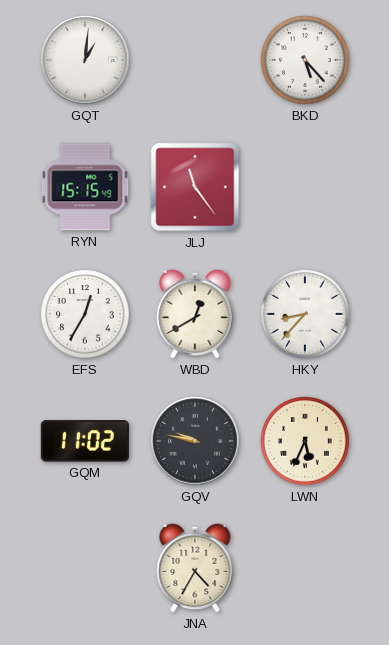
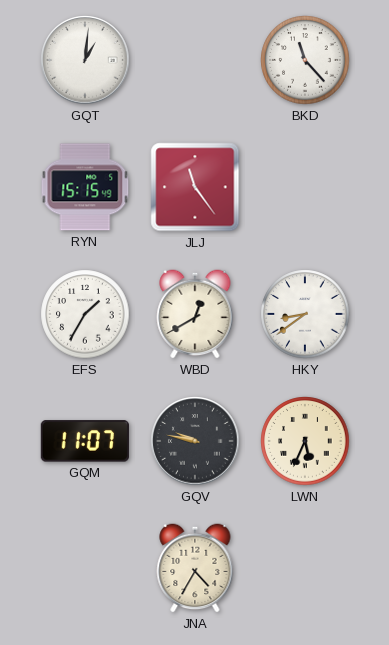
BKD: 5:23 -> 11:23 (305, 60)
EFS: 12:35 -> 1:35 (85, 314)
HKY: 8:37 -> 8:39 (305, 314)
GQM: 11:02 -> 11:07 (85, 441)
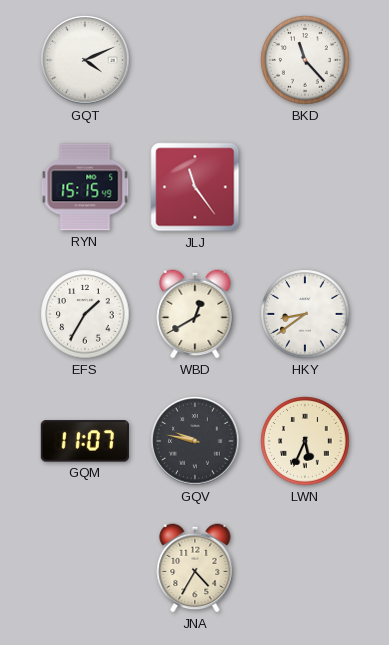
GQT: 1:01 -> 4:11 (85, 60)
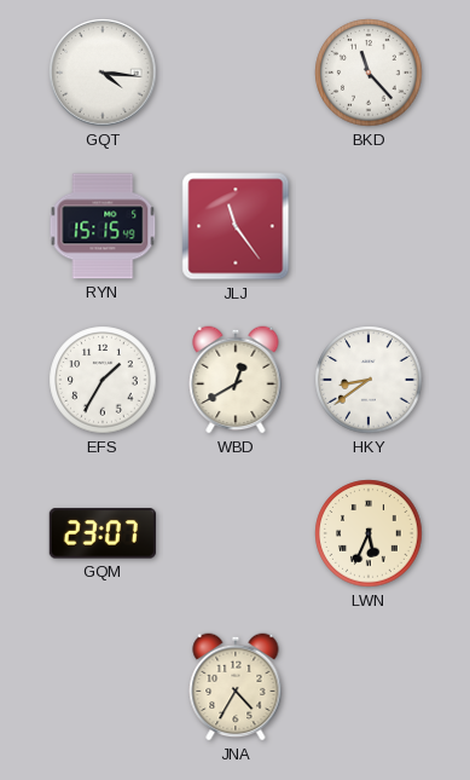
GQT: 4:11 -> 4:16 (103, 73)
GQM: 11:07 -> 23:07 (103, 533)
GQV: 9:47 -> none (195, 441)
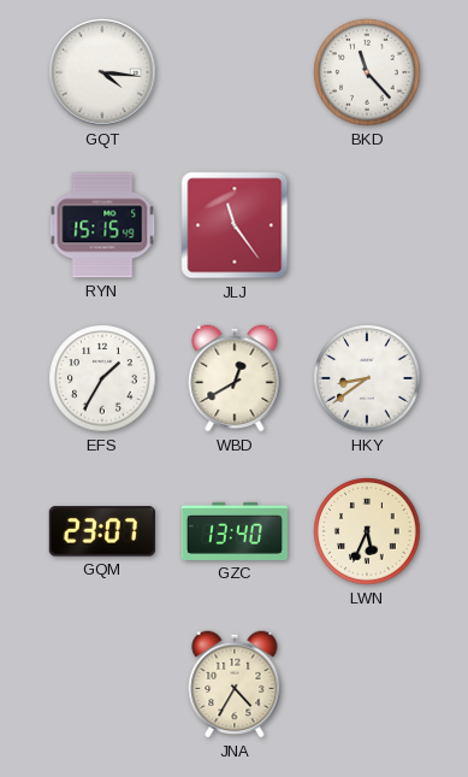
GZC: none -> 13:40 (233, 531)
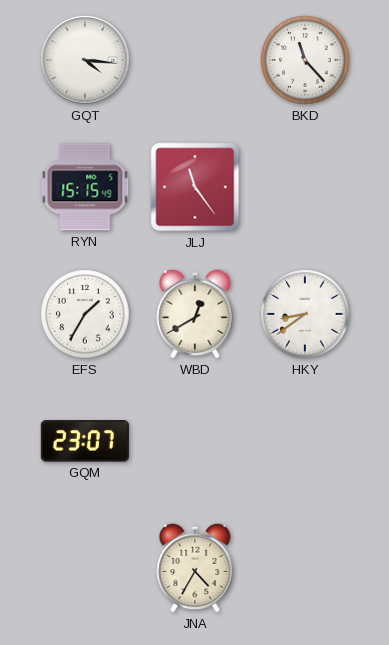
GZC: 13:40 -> none (233, 531)
LWN: 5:34 -> none (367, 531)
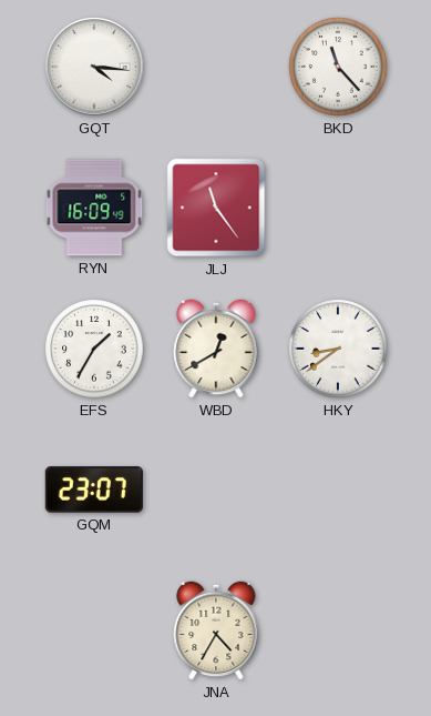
RYN: 15:15 -> 16:09 (94, 208)
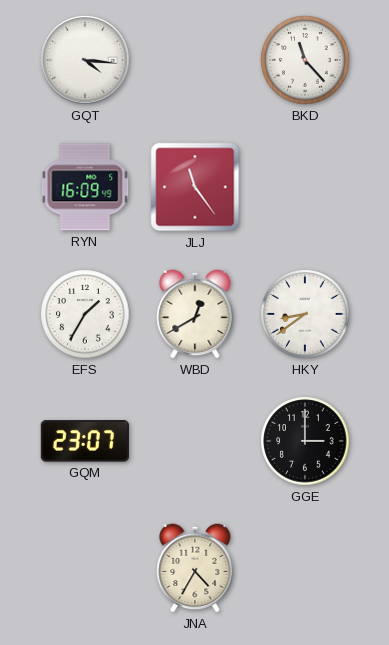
GGE: none -> 3:00 (305, 441)
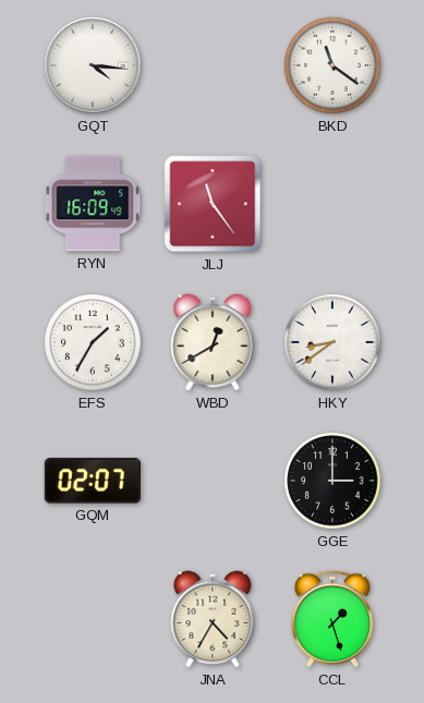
BKD: 11:23 -> 11:21 (332, 65)
GQM: 23:07 -> 02:07 (93, 481)
CCL: none -> 1:27 (331, 619)
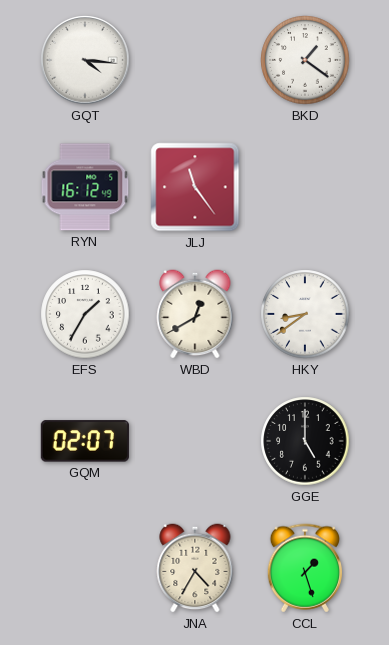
BKD: 11:21 -> 1:21 (305, 60)
RYN: 16:09 -> 16:12 (85, 187)
GGE: 3:00 -> 5:00 (305, 441)
